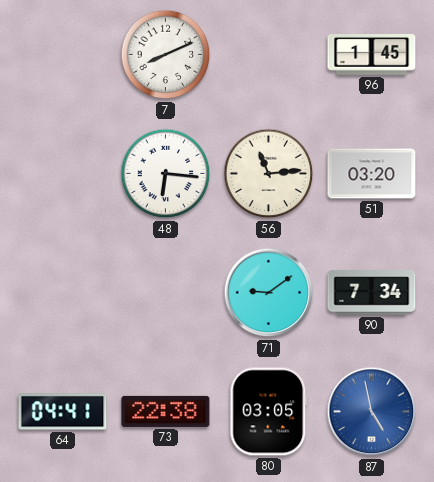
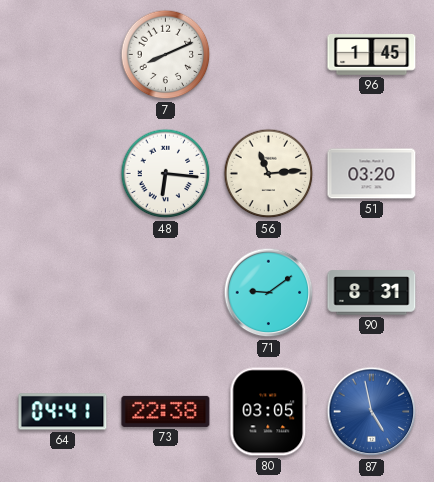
90: 7:34 -> 8:31 (372, 293)
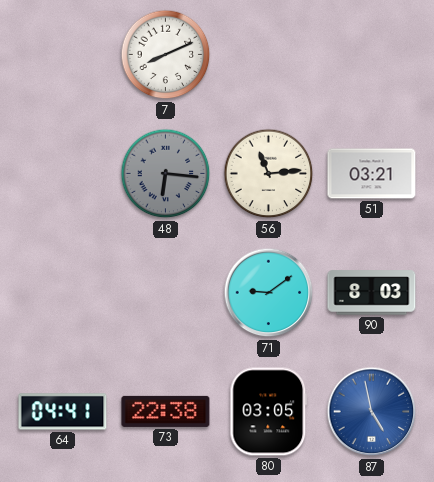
96: 1:45 -> none (372, 55)
48 dial: white -> grey (166, 174)
51: 03:20 -> 03:21 (372, 174)
90: 8:31 -> 8:03 (372, 293)
